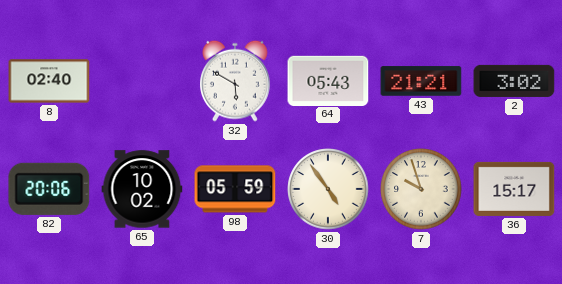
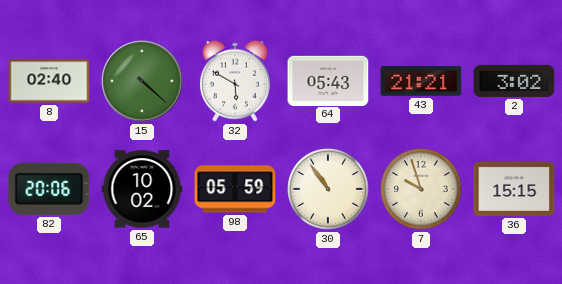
15: none -> 4:22 (142, 81)
30: 4:54 -> 10:54 (328, 189)
36: 15:17 -> 15:15 (514, 189)
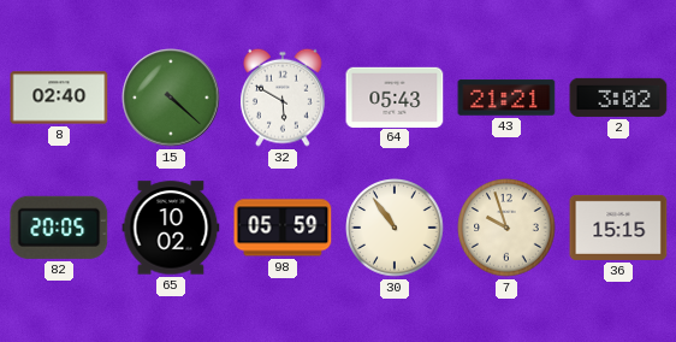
82: 20:06 -> 20:05 (59, 228)
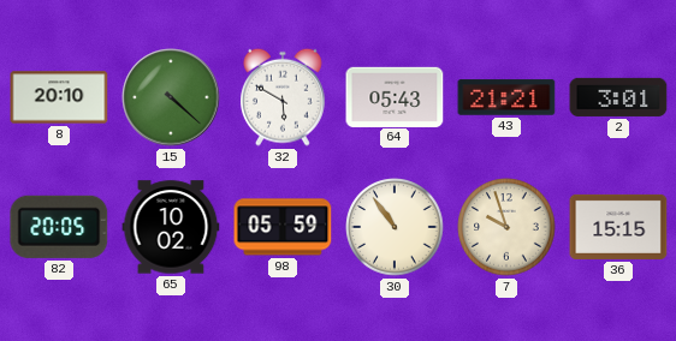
8: 02:40 -> 20:10 (59, 97)
2: 3:02 -> 3:01 (618, 97)
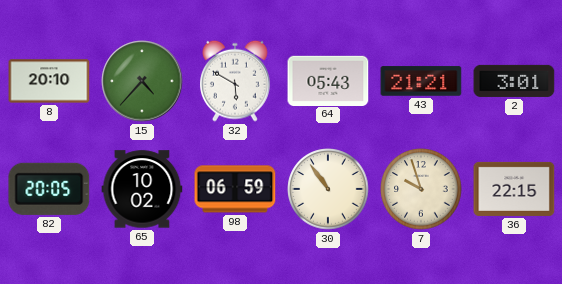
15: 4:22 -> 4:37 (142, 81)
98: 05:59 -> 06:59 (235, 189)
36: 15:15 -> 22:15 (514, 189)
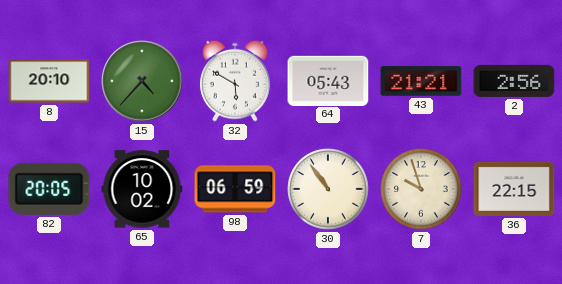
2: 3:01 -> 2:56 (514, 81)
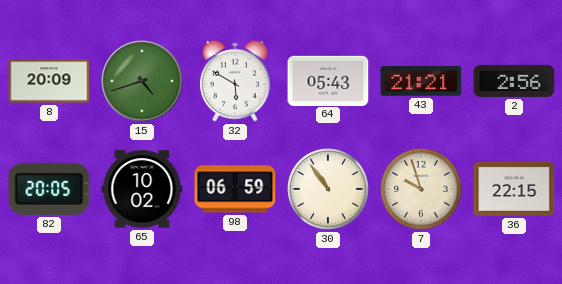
8: 20:10 -> 20:09 (49, 81)
15: 4:37 -> 4:42 (142, 81)
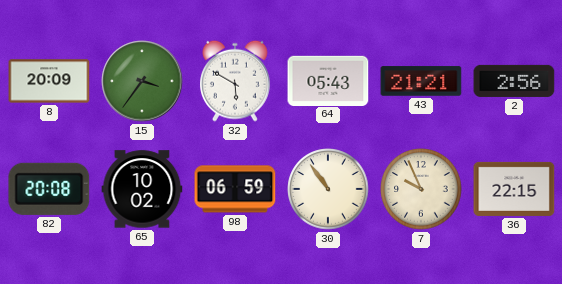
15: 4:42 -> 3:36 (142, 81)
82: 20:05 -> 20:08 (49, 189)
7: 9:57 -> 9:56 (421, 189)
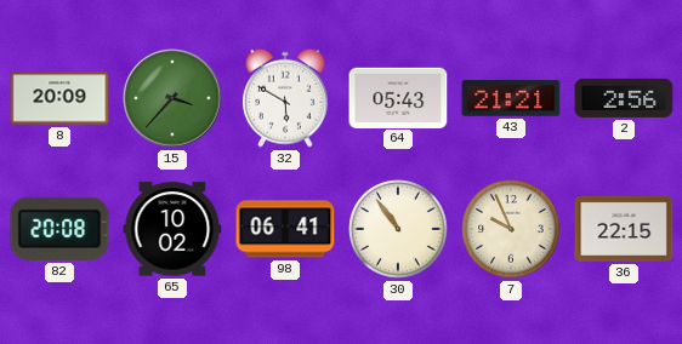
15: 3:36 -> 3:37 (172, 98)
98: 06:59 -> 06:41 (285, 229)
